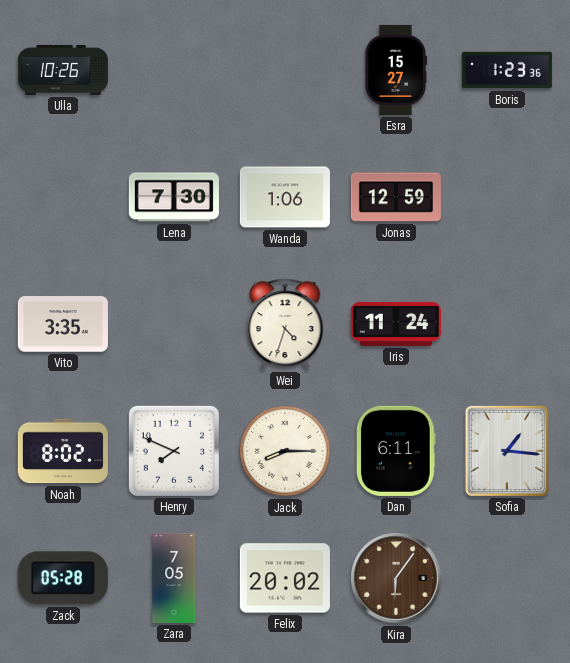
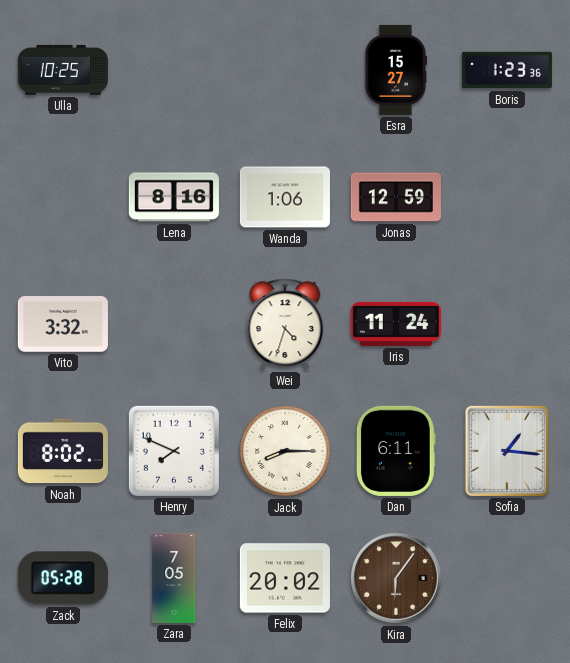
Ulla: 10:26 -> 10:25 (63, 70)
Lena: 7:30 -> 8:16 (174, 197)
Vito: 3:35 -> 3:32 (63, 324)
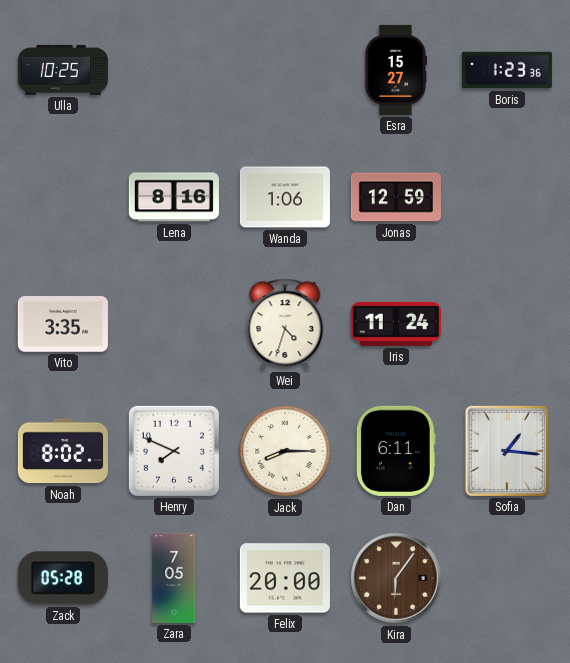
Vito: 3:32 -> 3:35 (63, 324)
Felix: 20:02 -> 20:00 (285, 578)
